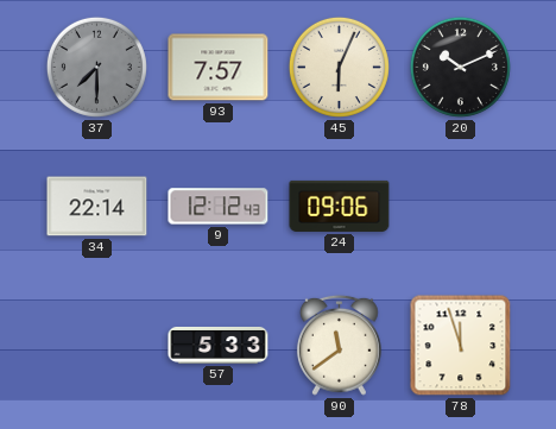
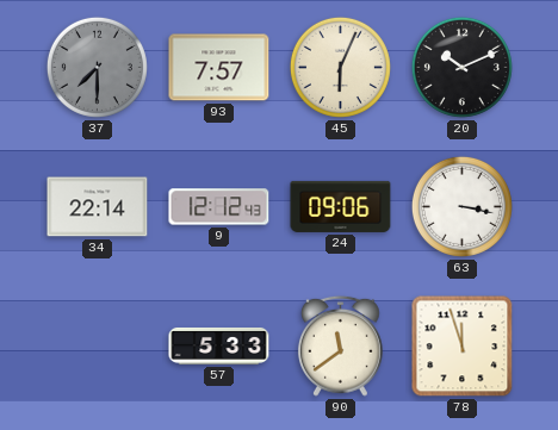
63: none -> 3:17 (461, 206)
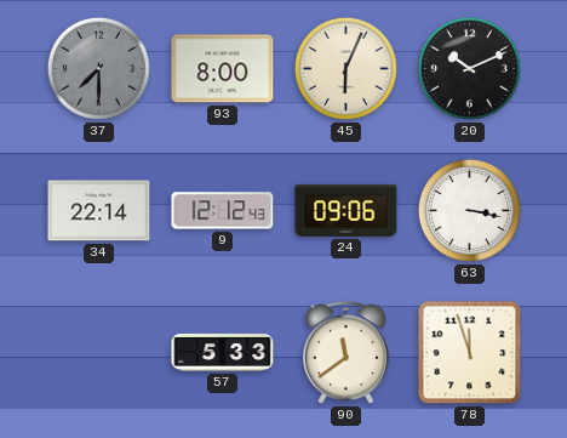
93: 7:57 -> 8:00 (223, 69)
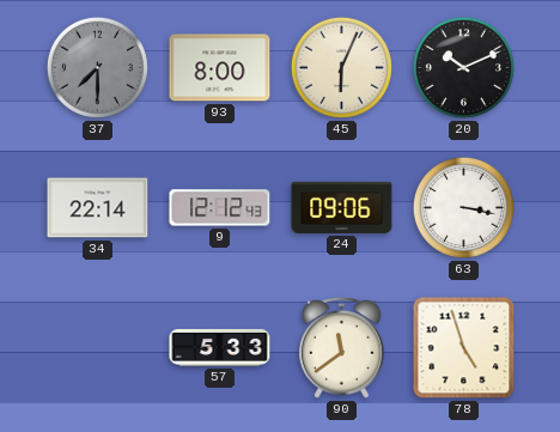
78: 11:57 -> 4:57 (464, 348)
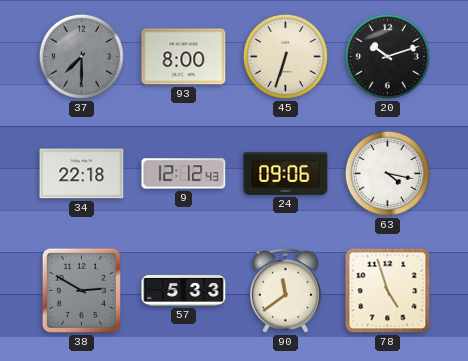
45: 6:04 -> 6:33 (285, 56)
20: 10:11 -> 10:12 (387, 56)
34: 22:14 -> 22:18 (82, 174)
63: 3:17 -> 4:17 (387, 173)
38: none -> 2:50 (81, 290)
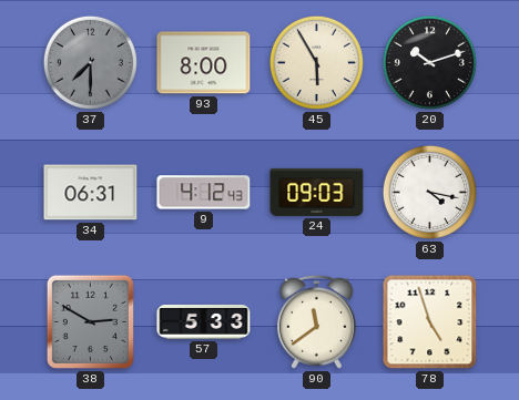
45: 6:33 -> 5:55 (316, 62)
34: 22:18 -> 06:31 (91, 193)
9: 12:12 -> 4:12 (204, 193)
24: 09:06 -> 09:03 (317, 192)
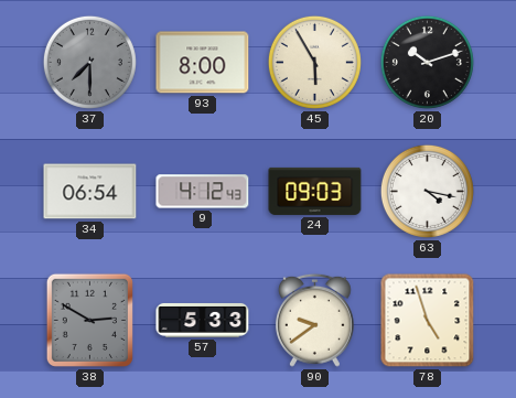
34: 06:31 -> 06:54 (90, 192)
90: 11:39 -> 9:39 (314, 320)
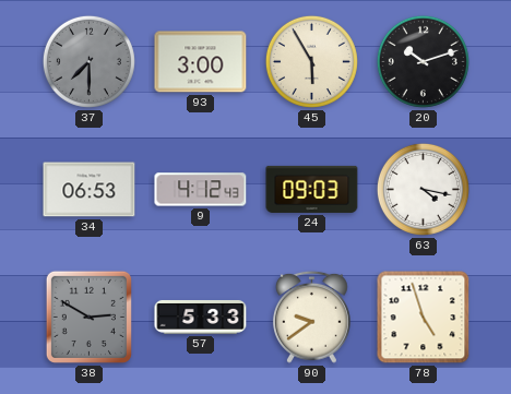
93: 8:00 -> 3:00 (201, 62)
34: 06:54 -> 06:53 (90, 190)
